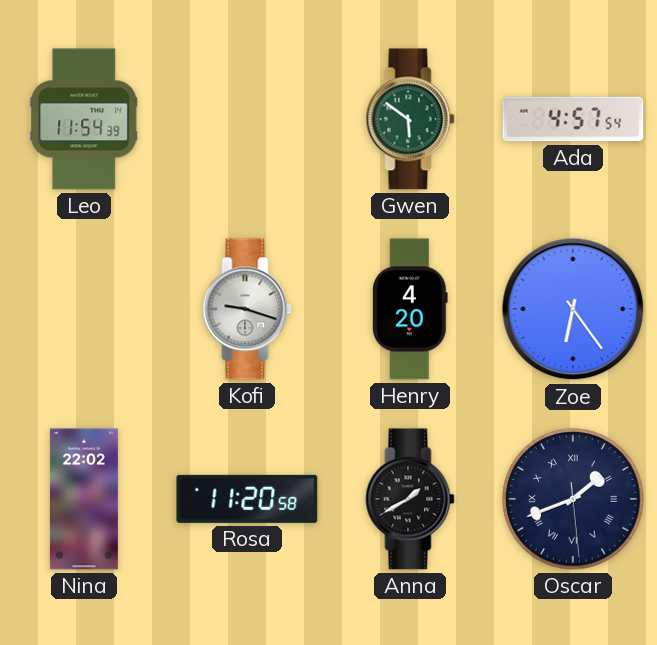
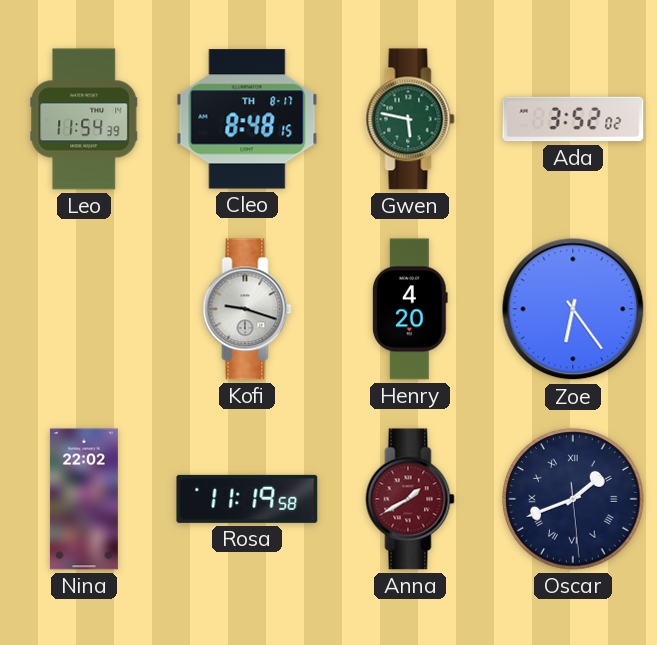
Cleo: none -> 8:48 (247, 119)
Gwen: 5:51 -> 5:47 (410, 119)
Ada: 4:57 -> 3:52 (573, 119)
Rosa: 11:20 -> 11:19 (247, 499)
Anna dial: black -> burgundy (410, 499)
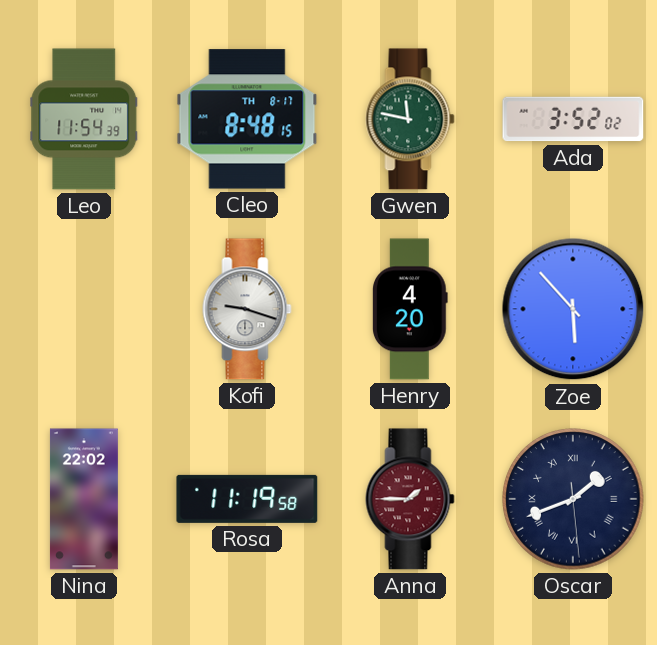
Gwen: 5:47 -> 11:47 (410, 119)
Zoe: 6:24 -> 5:53 (573, 309)
Anna: 1:40 -> 1:45 (410, 499)
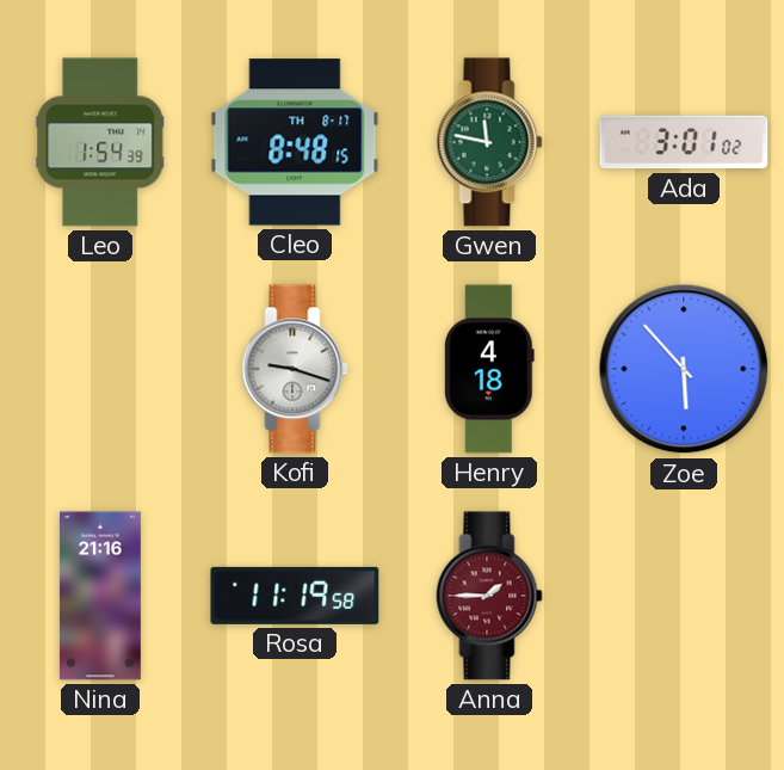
Leo: 11:54 -> 1:54 (100, 142)
Ada: 3:52 -> 3:01 (684, 142)
Henry: 4:20 -> 4:18 (489, 369)
Nina: 22:02 -> 21:16 (100, 596)
Oscar: 1:41 -> none (573, 499)
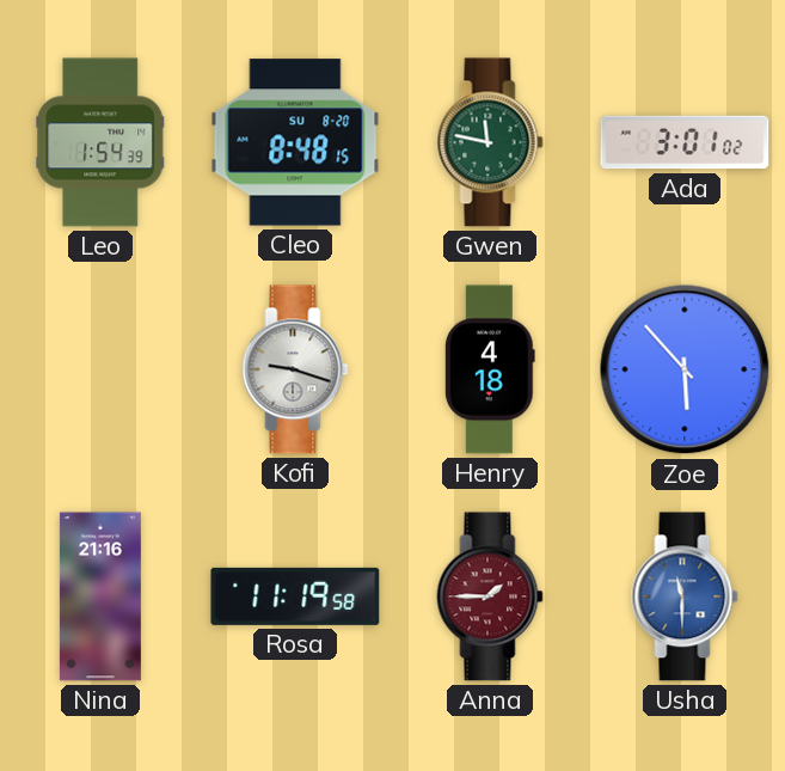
Cleo date: TH 8-17 -> SU 8-20 (295, 142)
Usha: none -> 11:30 (685, 596)
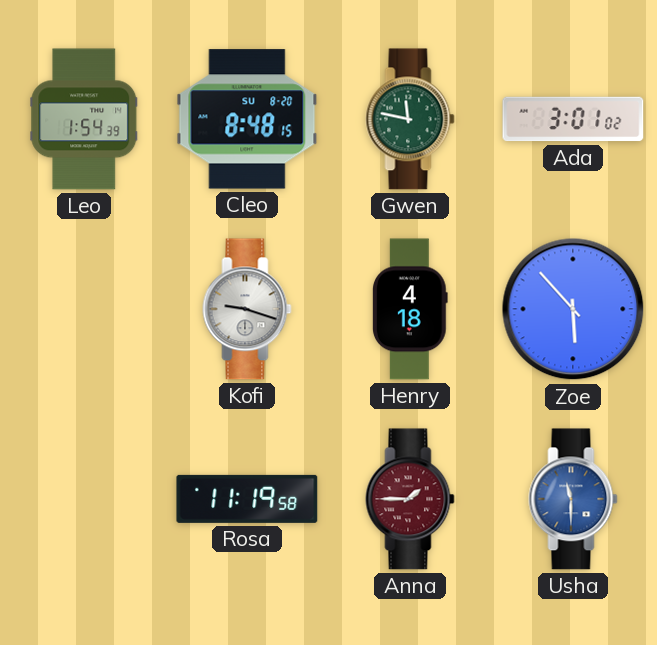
Nina: 21:16 -> none (100, 596)
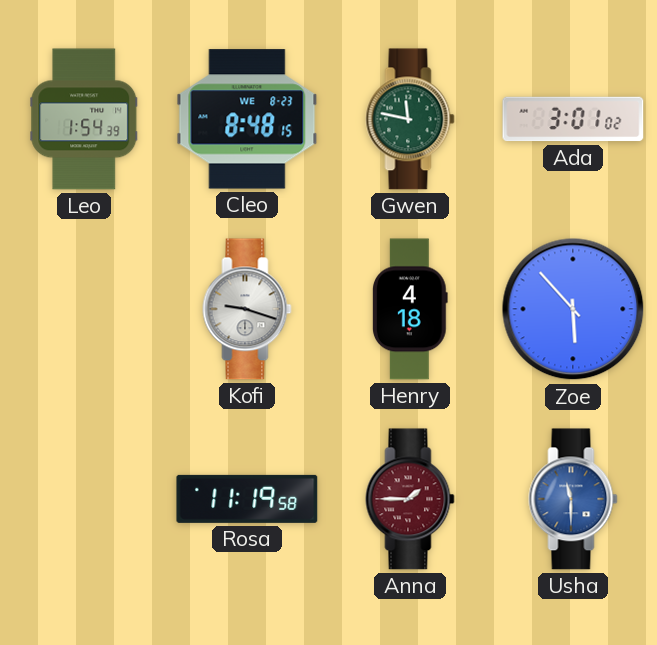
Cleo date: SU 8-20 -> WE 8-23 (247, 119)
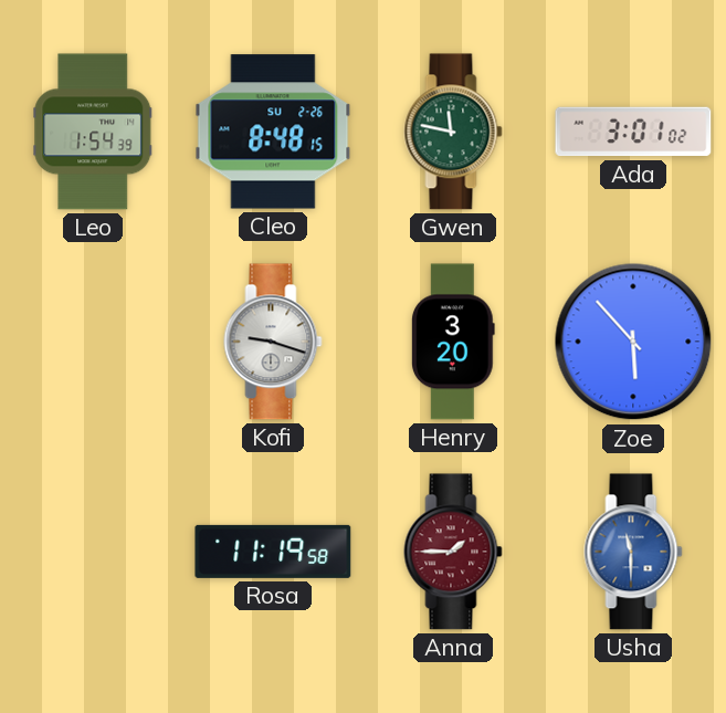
Cleo date: WE 8-23 -> SU 2-26 (273, 132)
Henry: 4:18 -> 3:20 (453, 342)
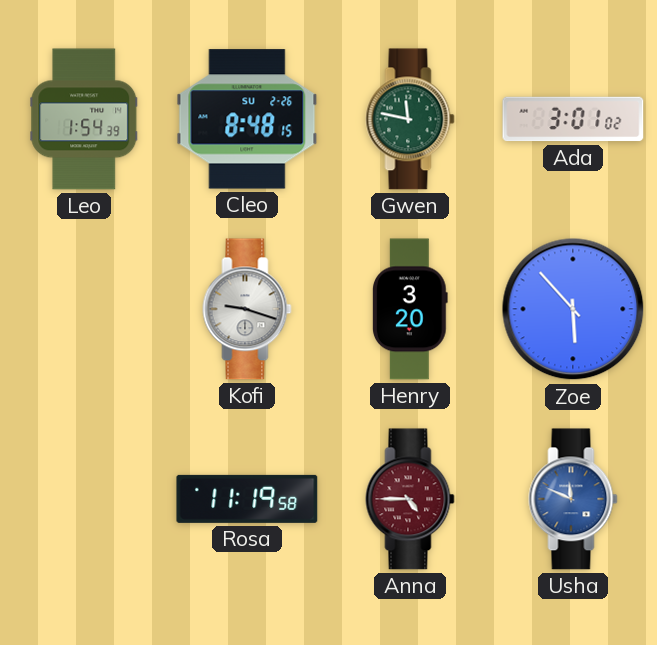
Anna: 1:45 -> 4:45 (410, 499)
Usha: 11:30 -> 11:49 (573, 499)
